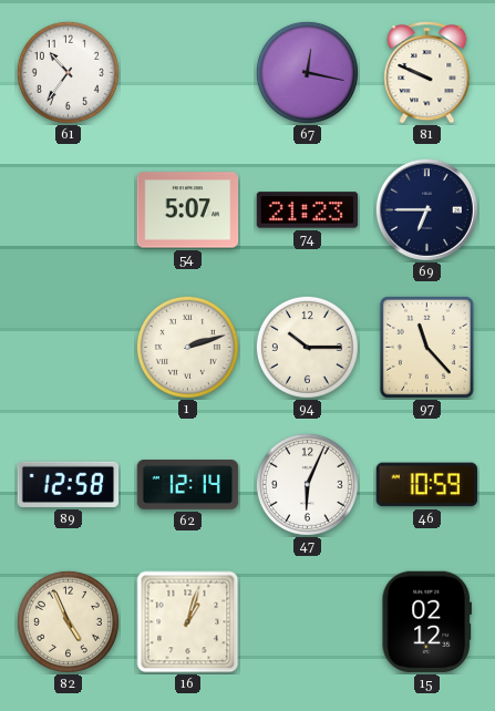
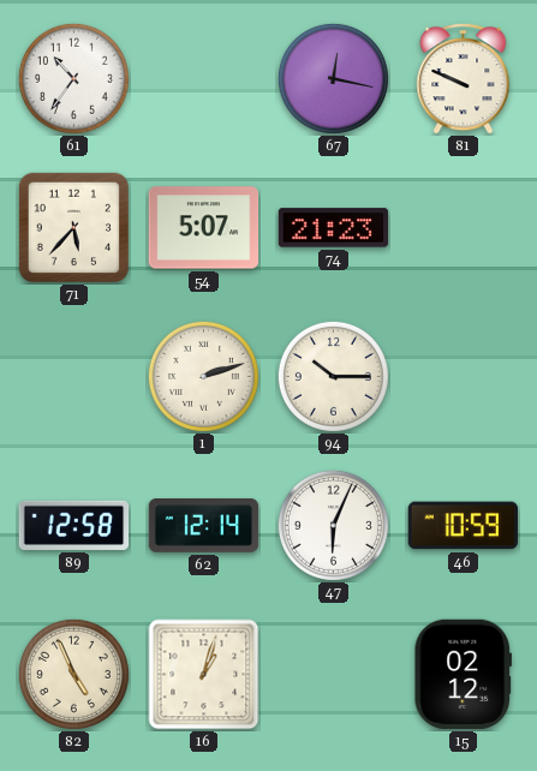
71: none -> 5:37 (73, 227)
69: 6:45 -> none (426, 209)
97: 11:23 -> none (426, 347)
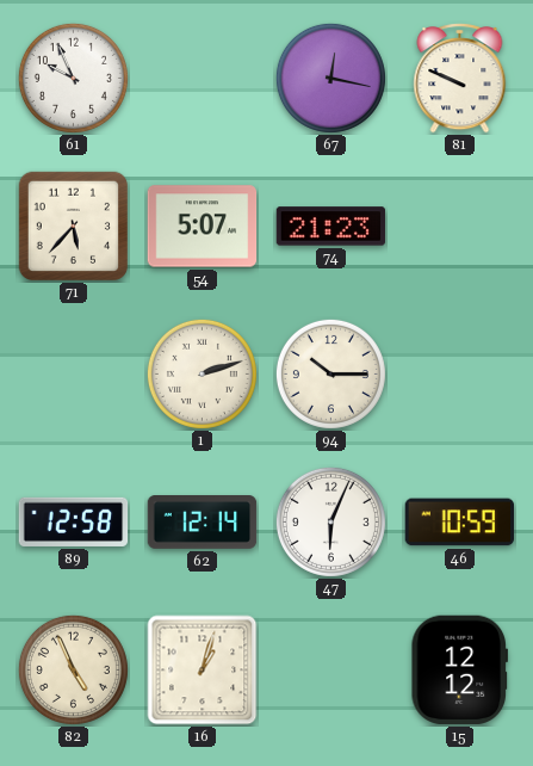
61: 10:36 -> 9:56 (73, 78)
15: 02:12 -> 12:12 (459, 671)
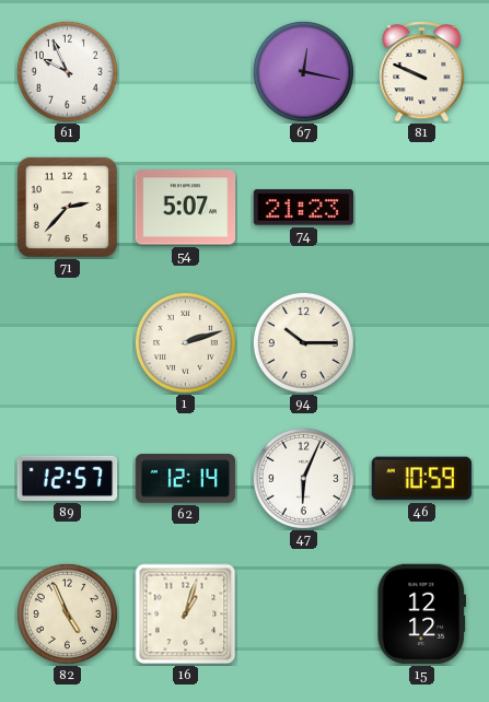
71: 5:37 -> 2:37 (67, 207)
89: 12:58 -> 12:57 (68, 478)
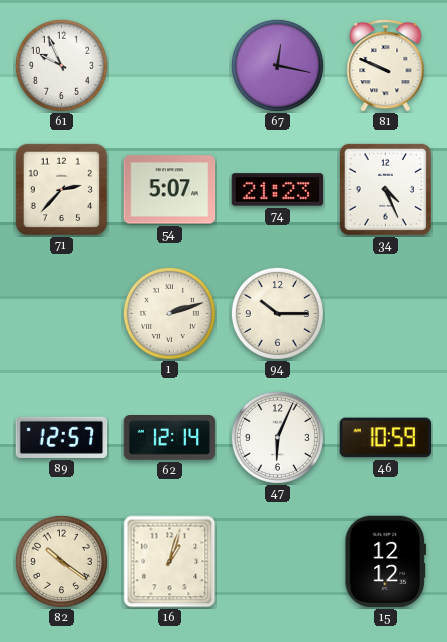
34: none -> 4:26 (385, 189)
82: 4:56 -> 10:21 (61, 561)
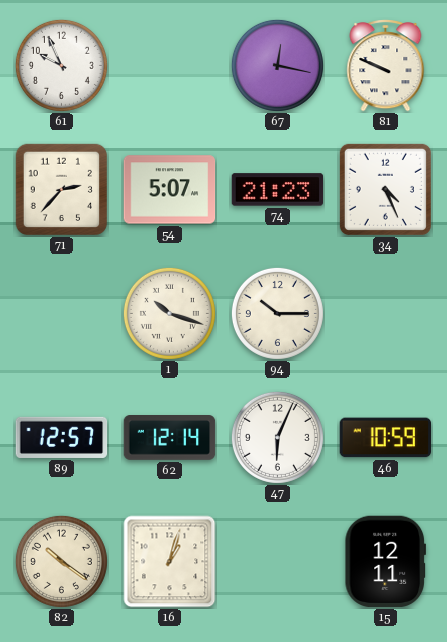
1: 2:12 -> 10:18 (169, 313)
15: 12:12 -> 12:11 (385, 562)
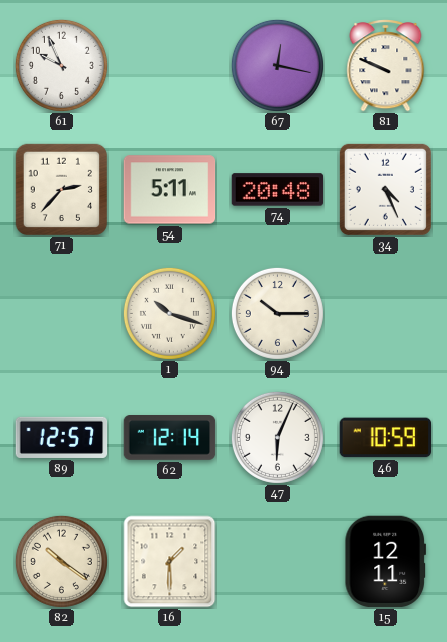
54: 5:07 -> 5:11 (170, 190)
74: 21:23 -> 20:48 (278, 190)
16: 1:03 -> 1:30 (170, 562)
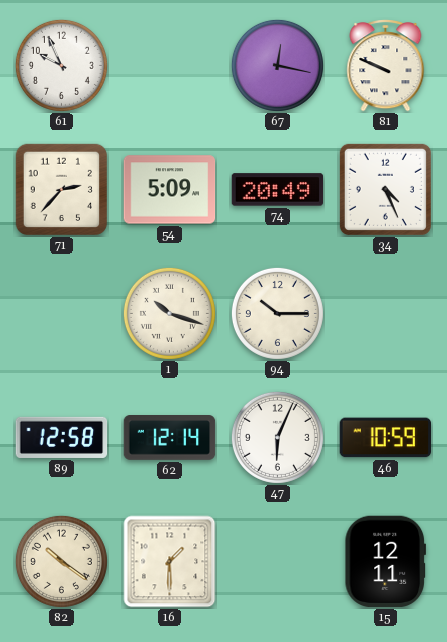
54: 5:11 -> 5:09 (170, 190)
74: 20:48 -> 20:49 (278, 190)
89: 12:57 -> 12:58 (62, 437)
